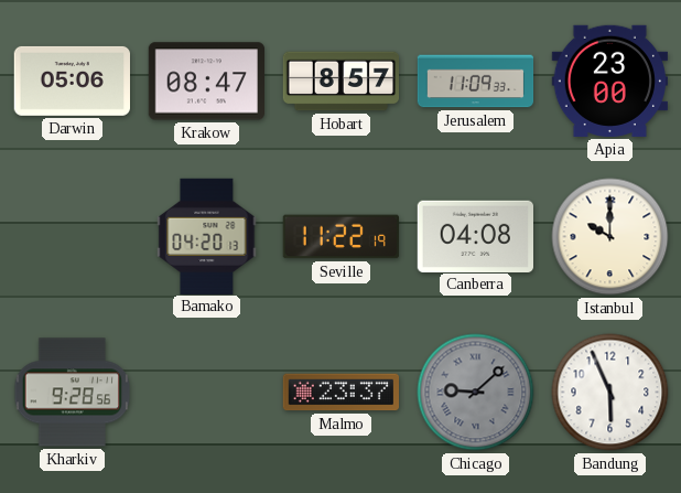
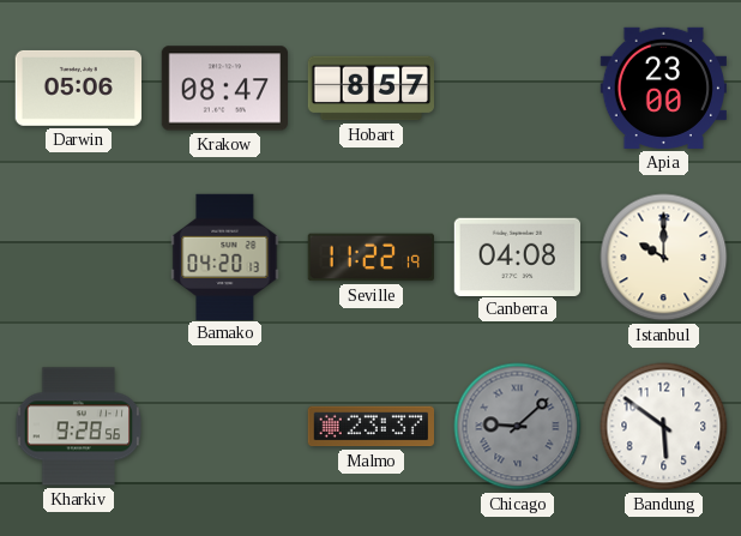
Jerusalem: 11:09 -> none (476, 82)
Bandung: 5:56 -> 5:51 (664, 427)
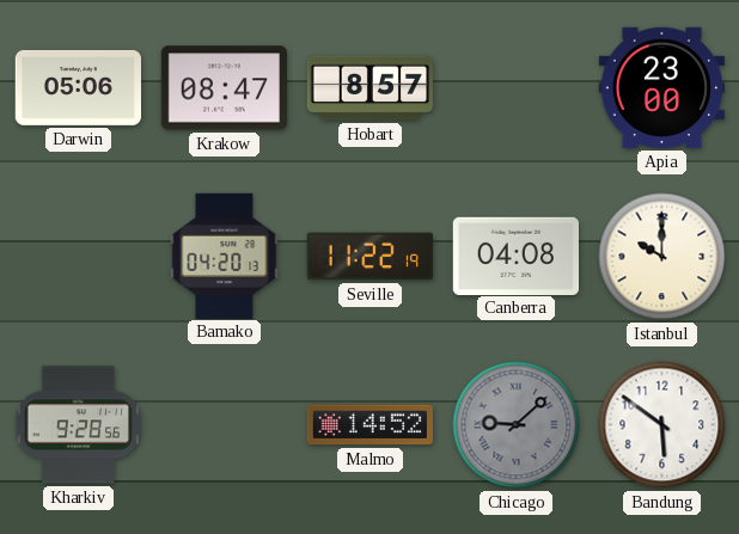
Malmo: 23:37 -> 14:52 (369, 425)
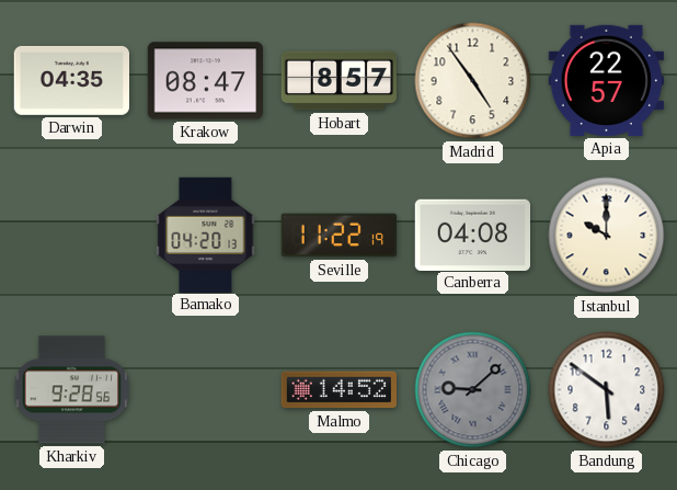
Darwin: 05:06 -> 04:35 (71, 80)
Madrid: none -> 4:54 (473, 81)
Apia: 23:00 -> 22:57 (606, 80)
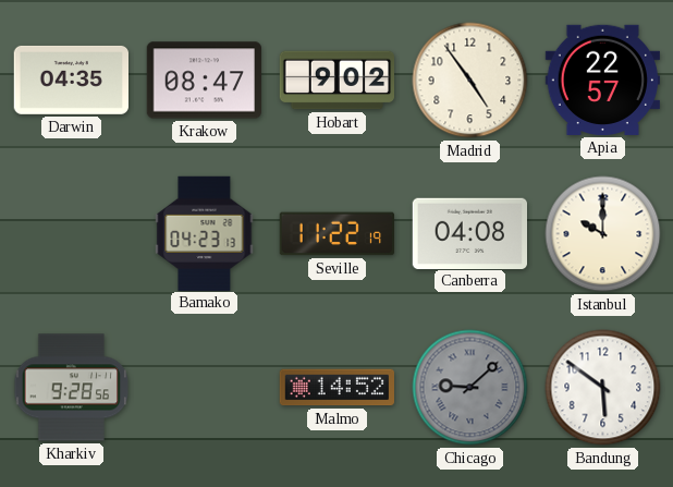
Hobart: 8:57 -> 9:02 (338, 81)
Bamako: 04:20 -> 04:23 (205, 233)
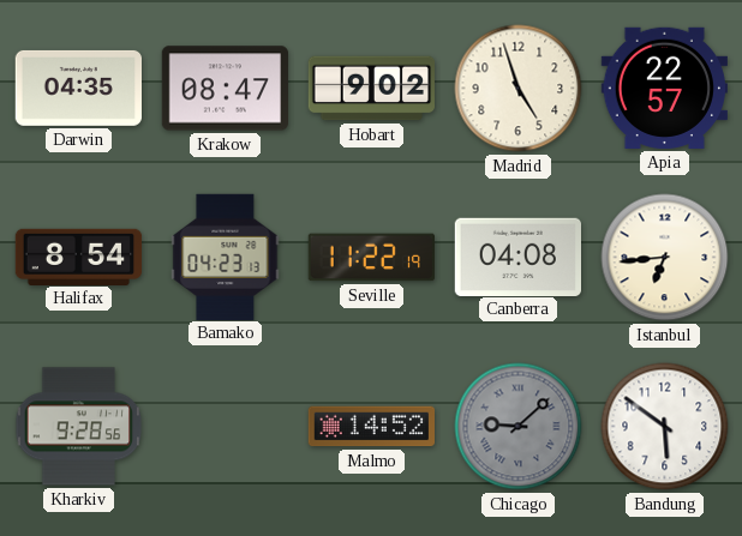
Madrid: 4:54 -> 4:57 (519, 89)
Halifax: none -> 8:54 (79, 257)
Istanbul: 10:00 -> 6:44 (665, 258)
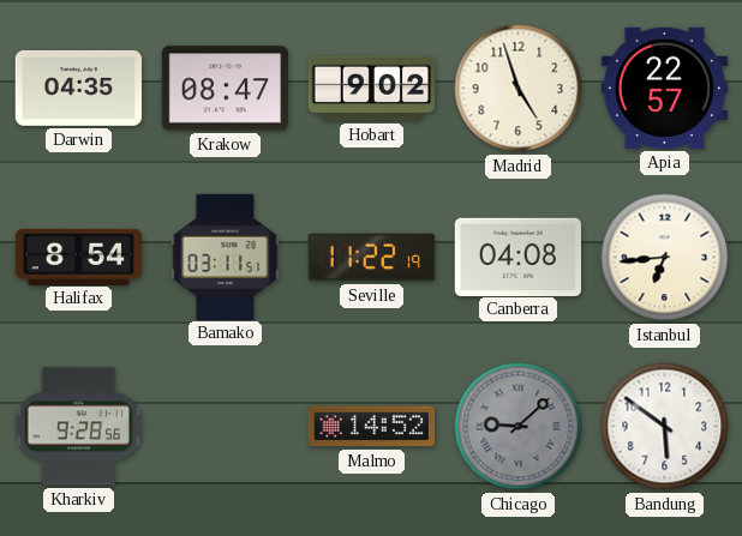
Bamako: 04:23 -> 03:11 (226, 257)
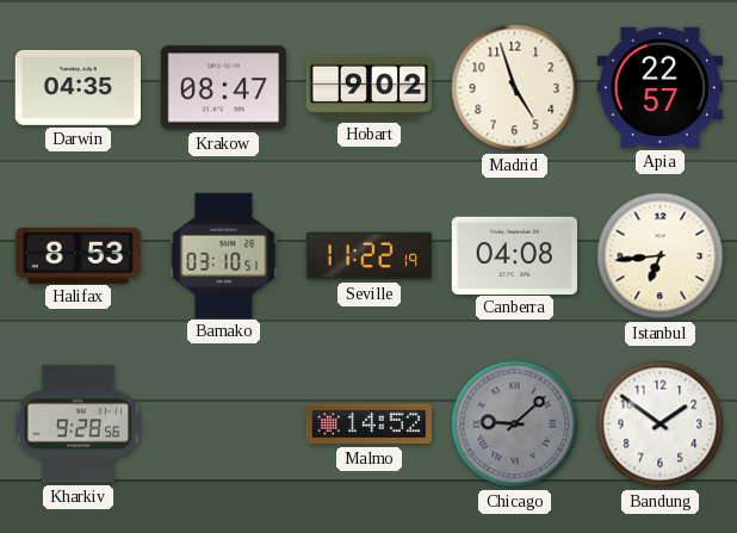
Halifax: 8:54 -> 8:53 (79, 255)
Bamako: 03:11 -> 03:10 (224, 255)
Bandung: 5:51 -> 1:51 (661, 424)
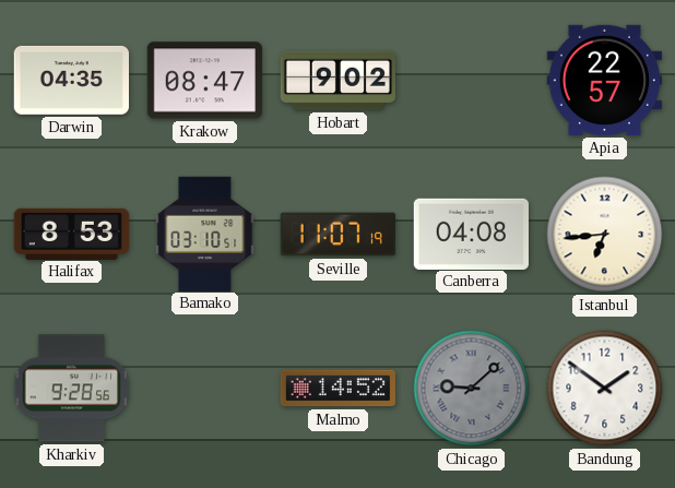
Madrid: 4:57 -> none (515, 88)
Seville: 11:22 -> 11:07 (337, 235)
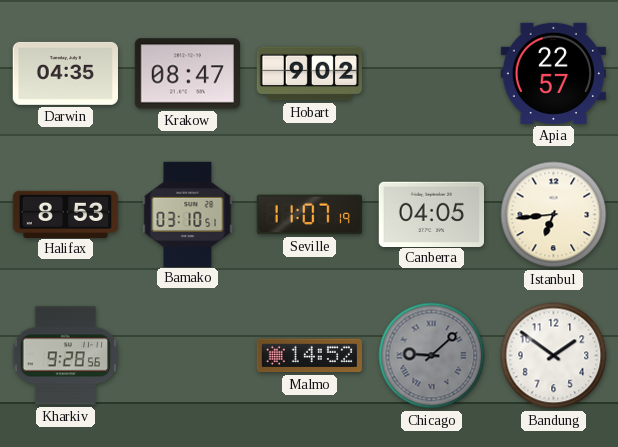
Canberra: 04:08 -> 04:05 (431, 214)
